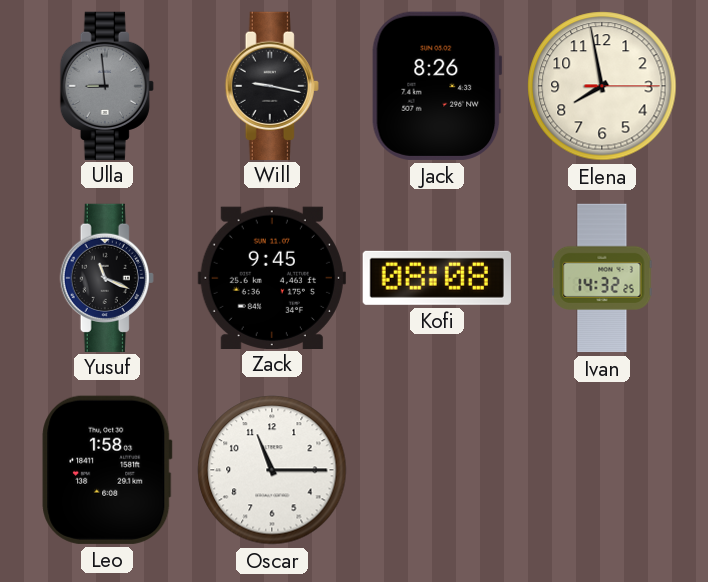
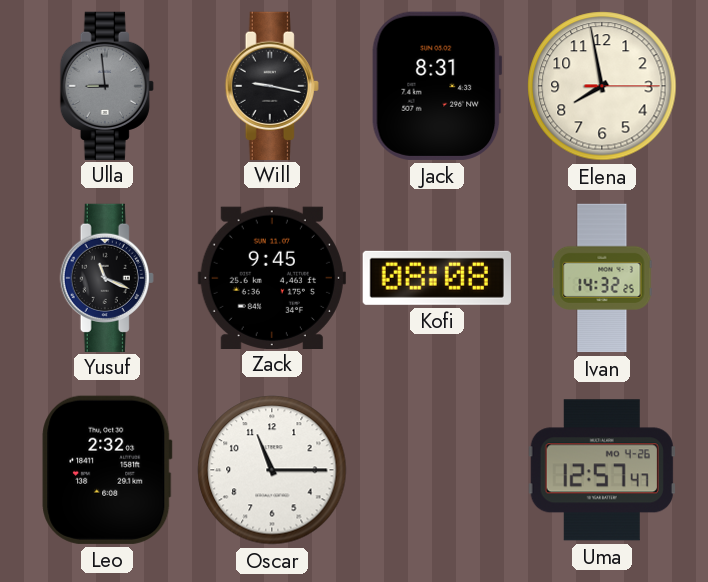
Jack: 8:26 -> 8:31 (437, 86)
Leo: 1:58 -> 2:32 (107, 470)
Uma: none -> 12:57 (602, 470)
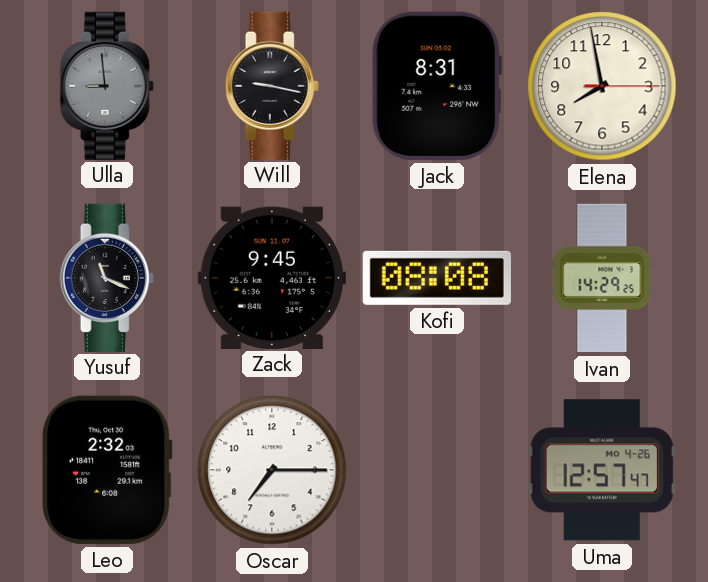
Ivan: 14:32 -> 14:29 (602, 278)
Oscar: 11:15 -> 7:15 (272, 470)
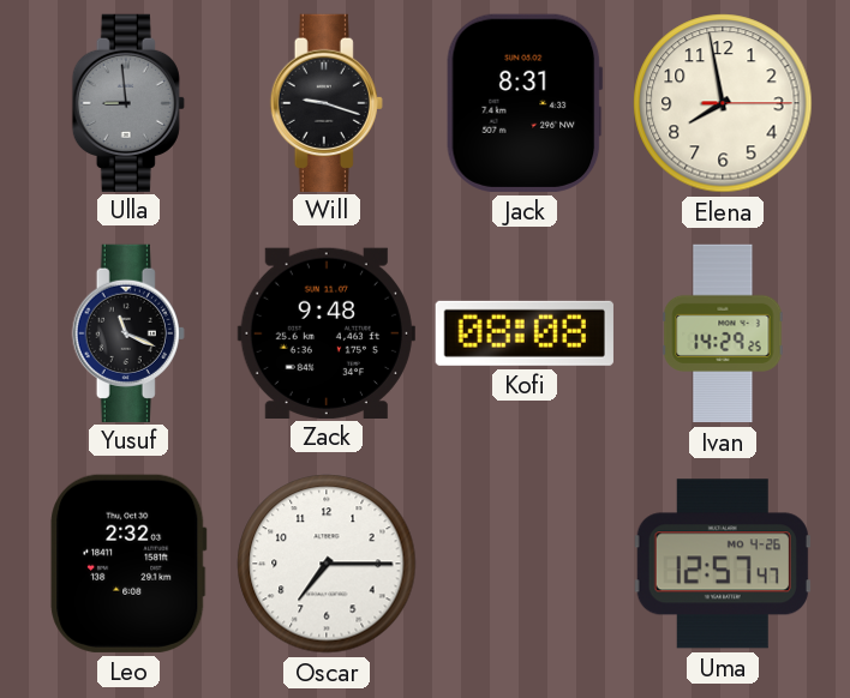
Will: 9:17 -> 9:18 (327, 102)
Zack: 9:45 -> 9:48 (327, 332)
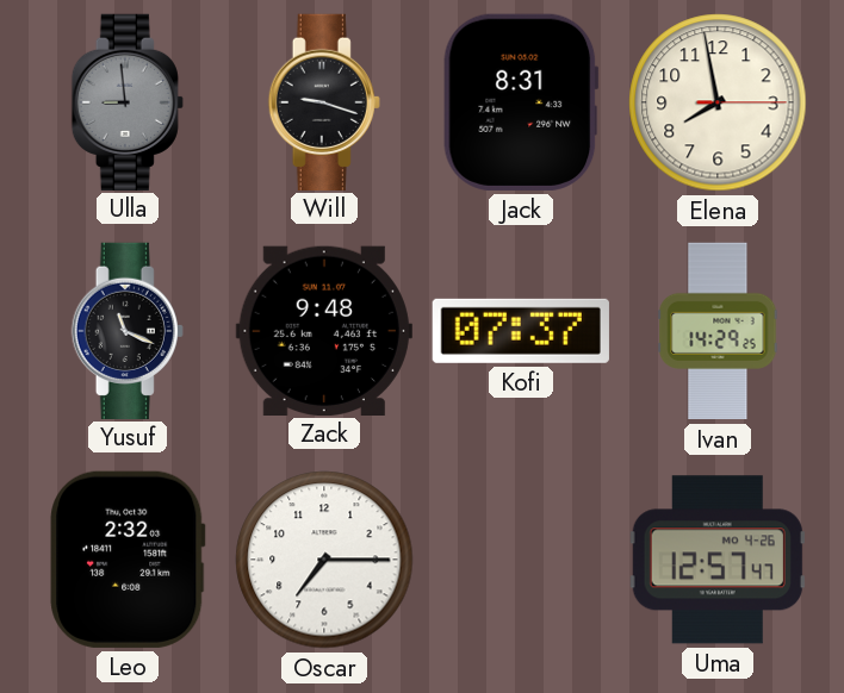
Kofi: 08:08 -> 07:37 (521, 331)
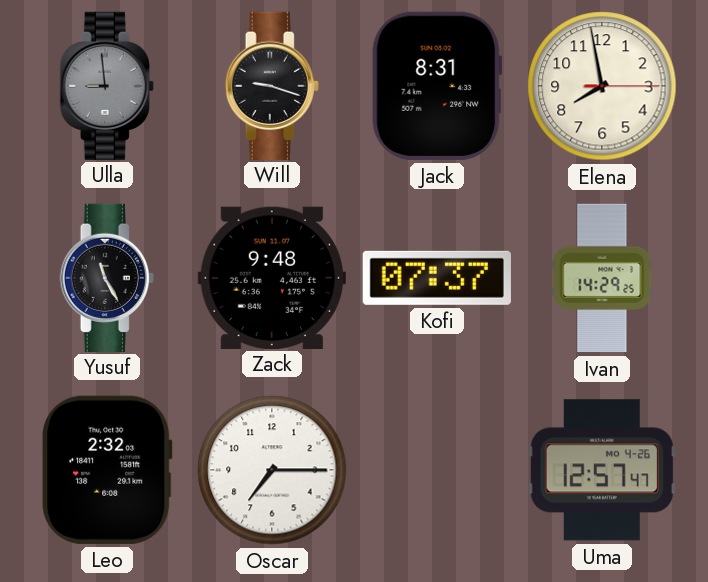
Yusuf: 11:19 -> 11:25 (107, 277)
